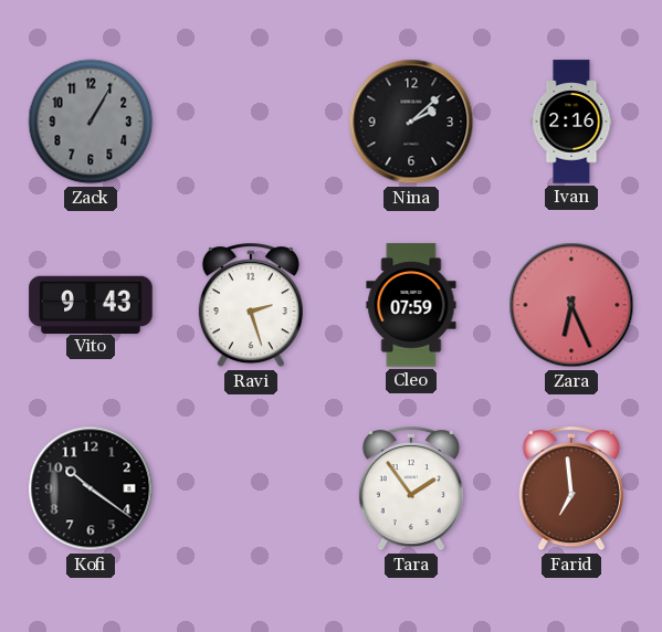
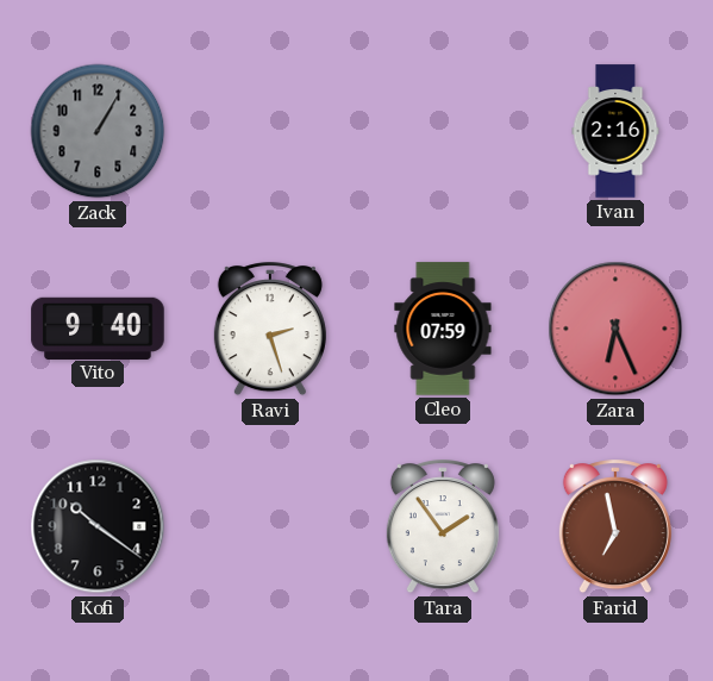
Nina: 2:08 -> none (411, 122)
Vito: 9:43 -> 9:40 (98, 327)
Farid: 6:59 -> 6:58 (615, 527)
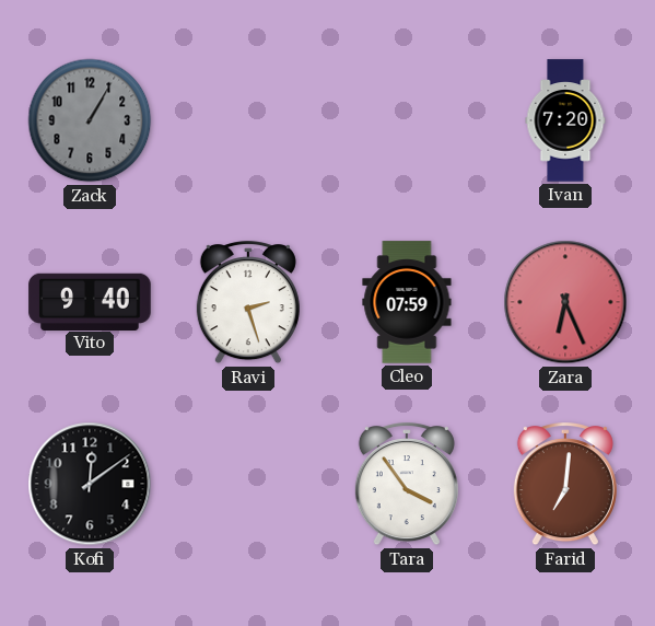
Ivan: 2:16 -> 7:20 (565, 120)
Kofi: 10:21 -> 12:09 (90, 484)
Tara: 1:54 -> 3:54 (407, 485)
Farid: 6:58 -> 7:01 (565, 485)
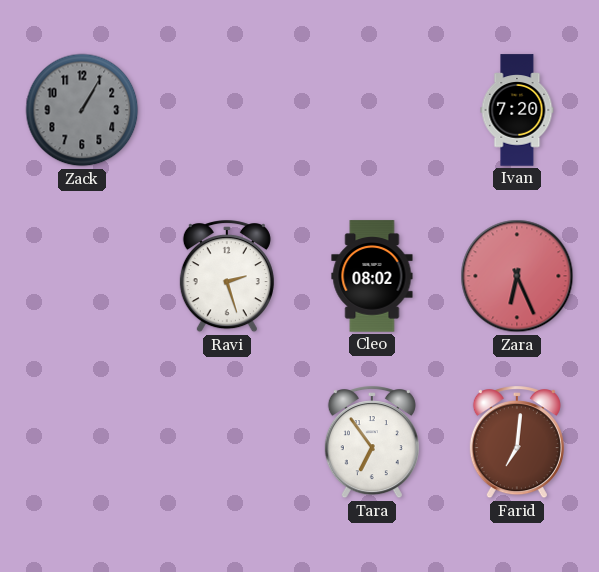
Vito: 9:40 -> none (90, 301)
Cleo: 07:59 -> 08:02 (372, 276)
Kofi: 12:09 -> none (90, 484)
Tara: 3:54 -> 6:54 (372, 443)
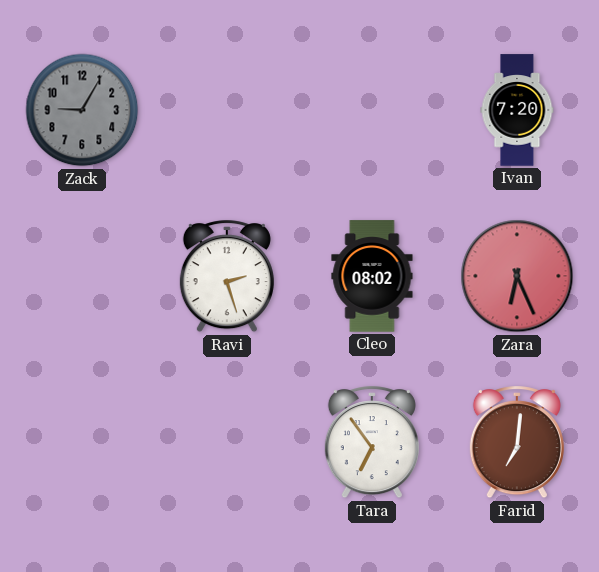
Zack: 1:05 -> 9:05 (82, 110)
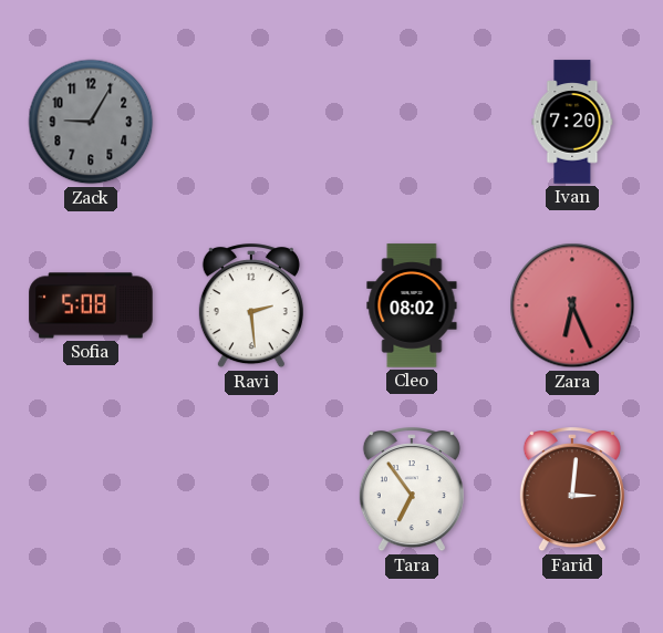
Sofia: none -> 5:08 (91, 305)
Ravi: 2:27 -> 2:29 (251, 307)
Farid: 7:01 -> 3:01 (572, 490)
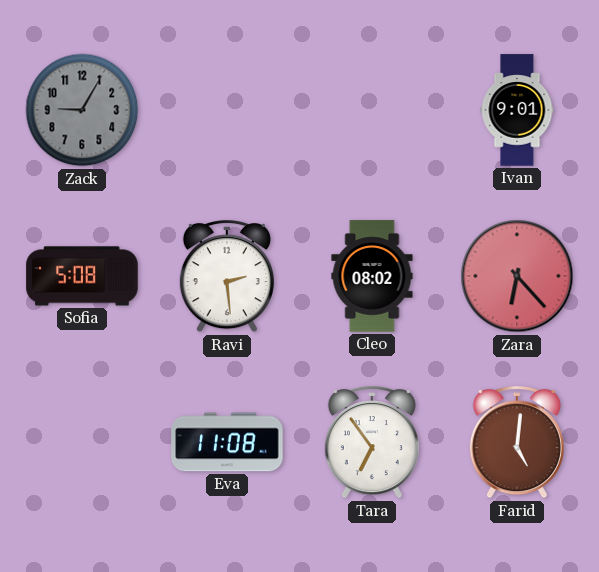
Ivan: 7:20 -> 9:01 (517, 110)
Zara: 6:26 -> 6:23 (517, 276)
Eva: none -> 11:08 (227, 442)
Farid: 3:01 -> 5:01 (517, 443)
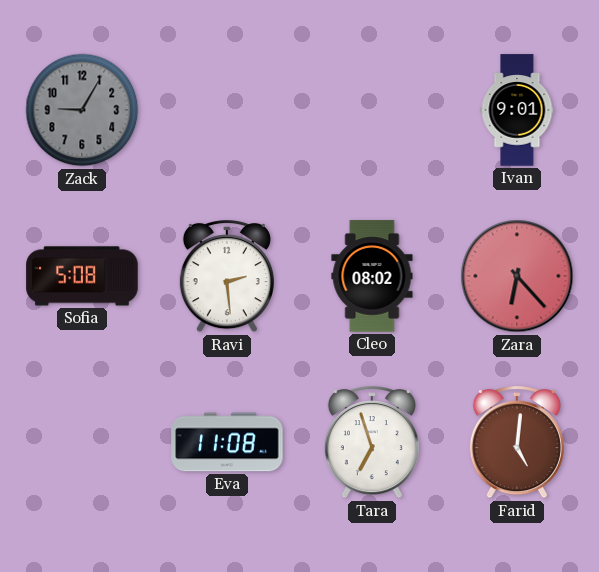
Tara: 6:54 -> 6:57 (372, 443)
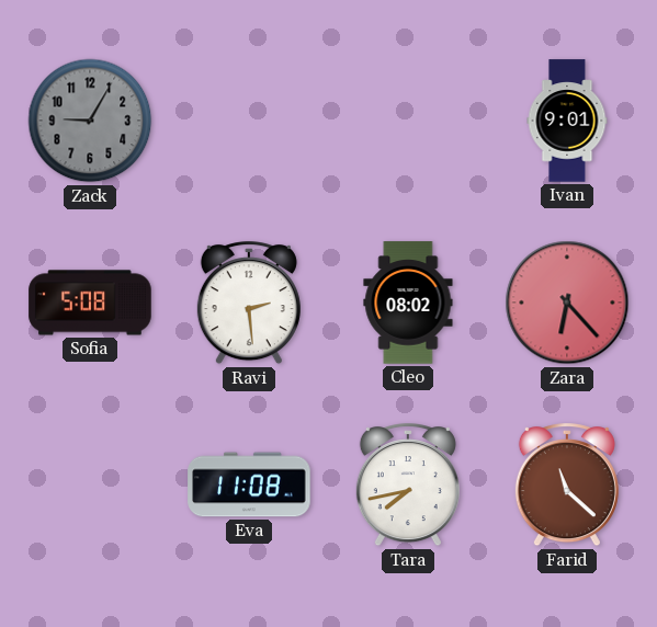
Tara: 6:57 -> 7:43 (408, 486)
Farid: 5:01 -> 11:22 (567, 486)
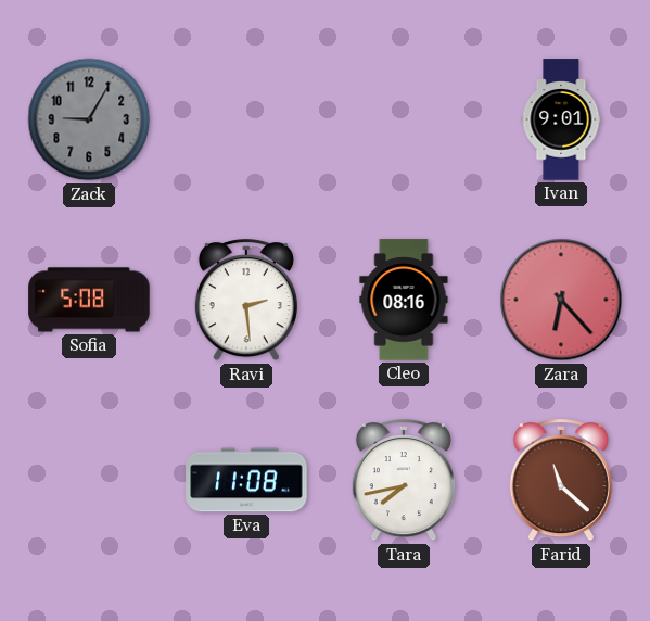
Cleo: 08:02 -> 08:16 (404, 300)
